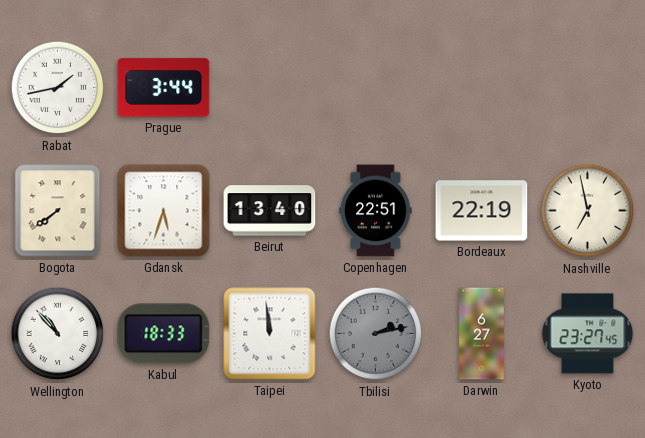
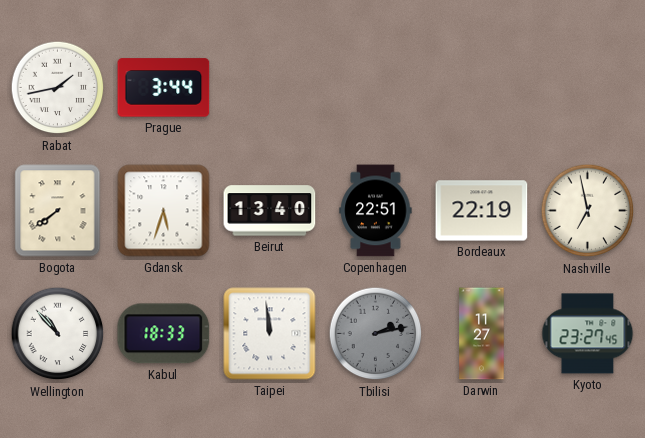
Darwin: 6:27 -> 11:27 (482, 334)
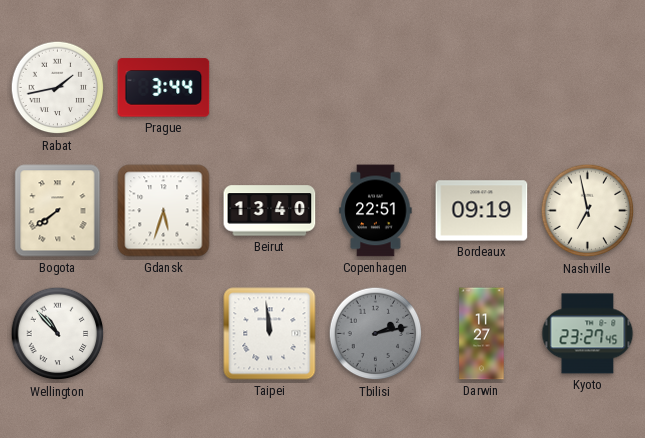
Bordeaux: 22:19 -> 09:19 (482, 211)
Kabul: 18:33 -> none (164, 334)
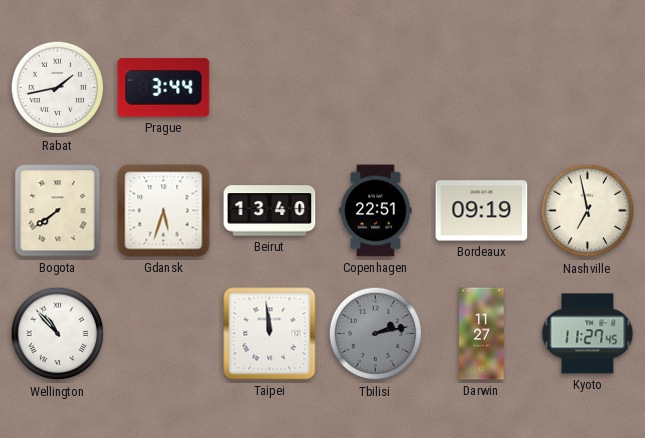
Kyoto: 23:27 -> 11:27 (588, 334)
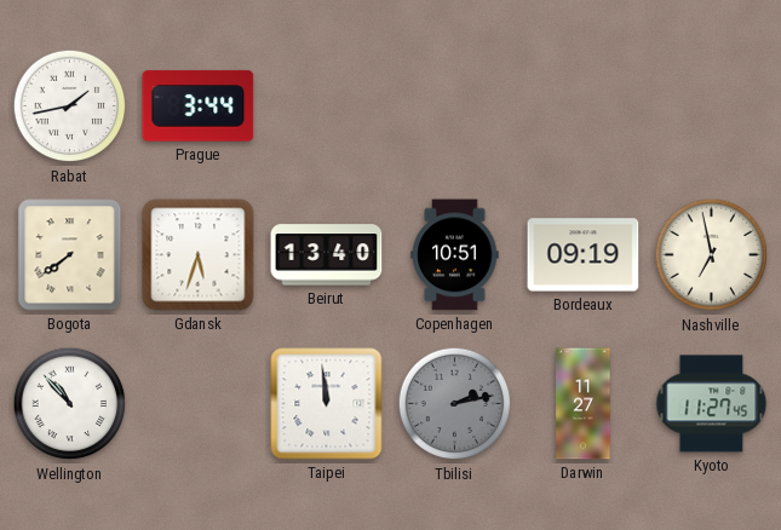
Copenhagen: 22:51 -> 10:51 (455, 255)
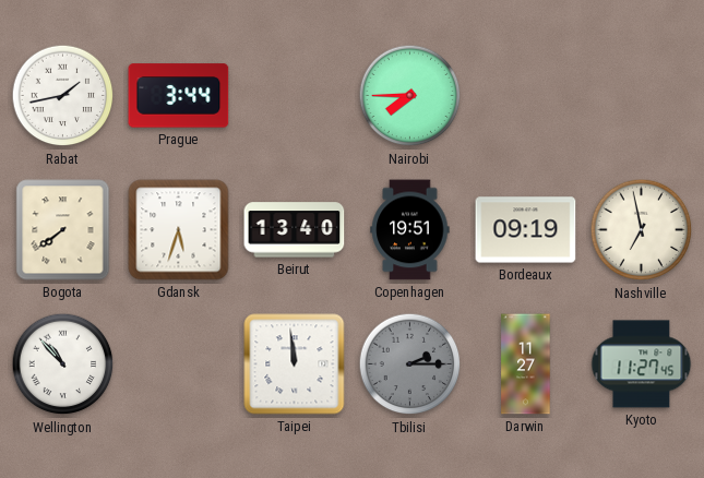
Nairobi: none -> 7:45 (410, 96)
Copenhagen: 10:51 -> 19:51 (410, 230)
Tbilisi: 2:13 -> 2:15 (410, 365)
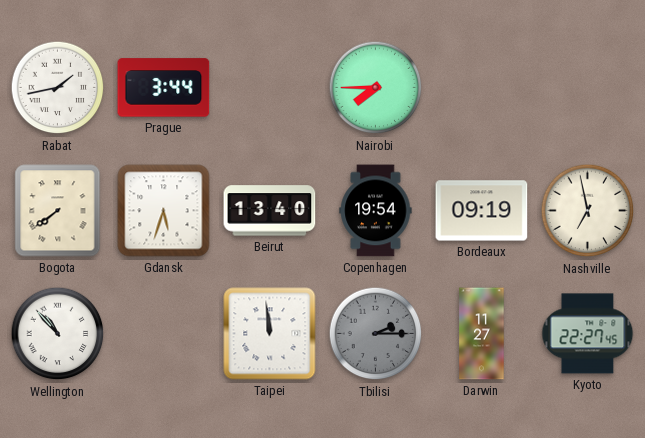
Copenhagen: 19:51 -> 19:54 (376, 211)
Kyoto: 11:27 -> 22:27 (588, 334)
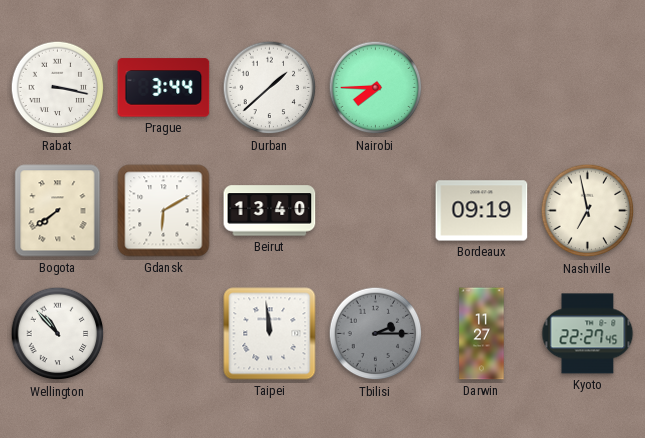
Rabat: 1:43 -> 3:17 (58, 88)
Durban: none -> 1:38 (270, 88)
Gdansk: 5:33 -> 6:10 (164, 211)
Copenhagen: 19:54 -> none (376, 211)
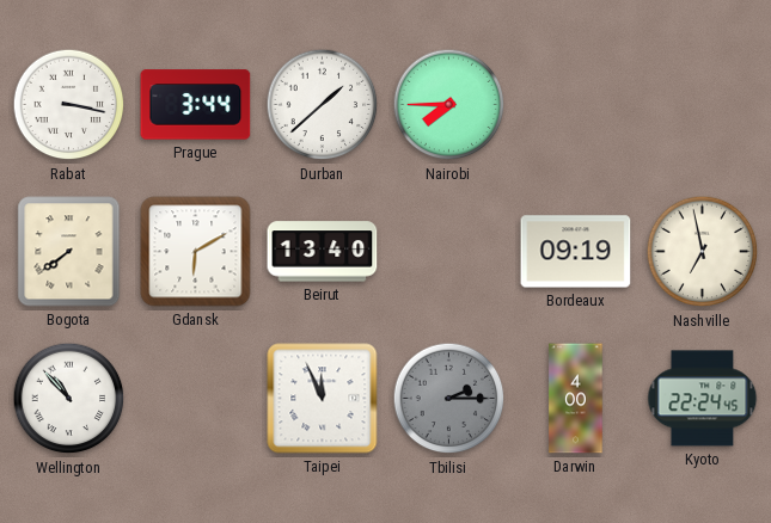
Taipei: 11:59 -> 11:56 (323, 399)
Darwin: 11:27 -> 4:00 (576, 399)
Kyoto: 22:27 -> 22:24 (703, 399)
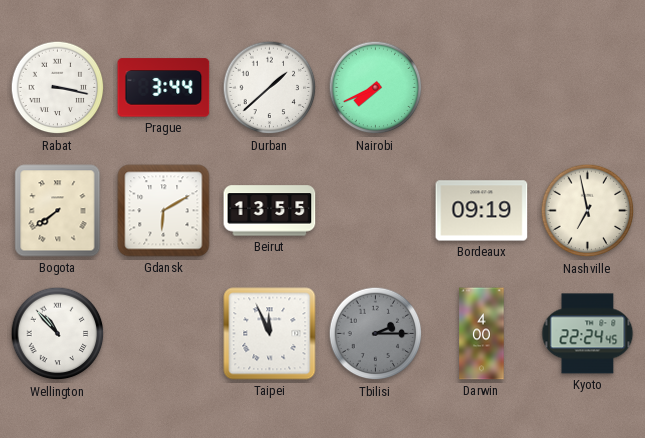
Nairobi: 7:45 -> 7:41 (376, 88)
Beirut: 13:40 -> 13:55 (270, 211)
